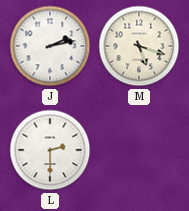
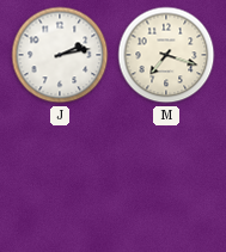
M: 5:18 -> 7:18 (166, 55)
L: 2:30 -> none (50, 150)
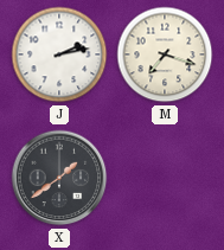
X: none -> 1:39 (59, 178)
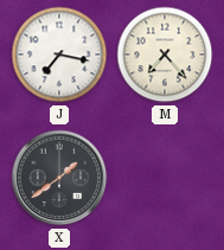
J: 2:13 -> 7:17 (59, 55)
M: 7:18 -> 7:23 (165, 55)
